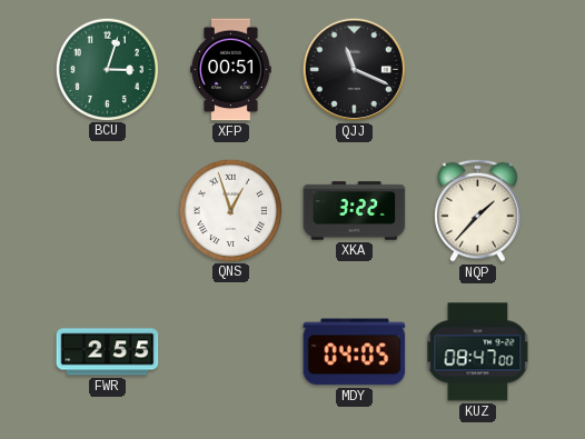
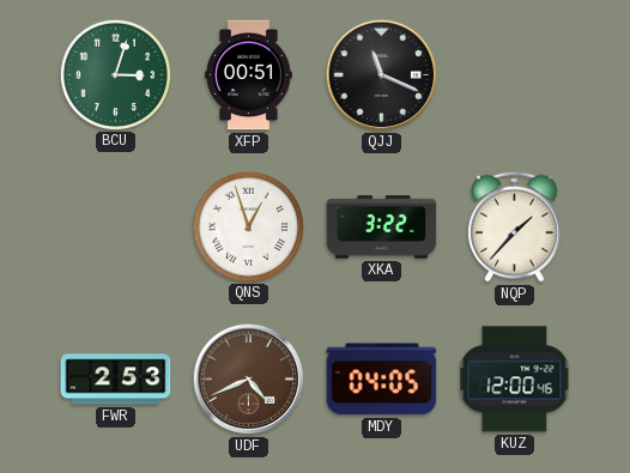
FWR: 2:55 -> 2:53 (116, 380)
UDF: none -> 4:41 (249, 380)
KUZ: 08:47 -> 12:00 (515, 380)
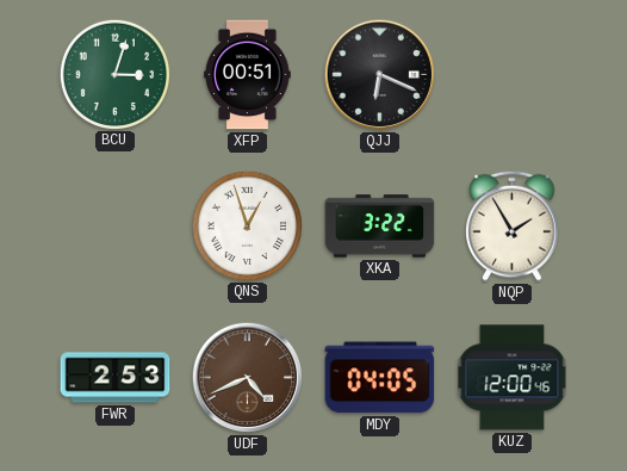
QJJ: 11:19 -> 6:19 (380, 75)
NQP: 1:37 -> 1:55 (513, 225)
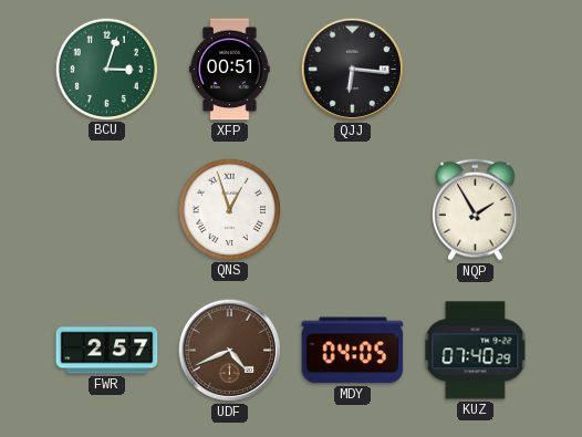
QJJ: 6:19 -> 6:16 (353, 70)
XKA: 3:22 -> none (380, 227)
FWR: 2:53 -> 2:57 (107, 351)
KUZ: 12:00 -> 07:40 (476, 351)
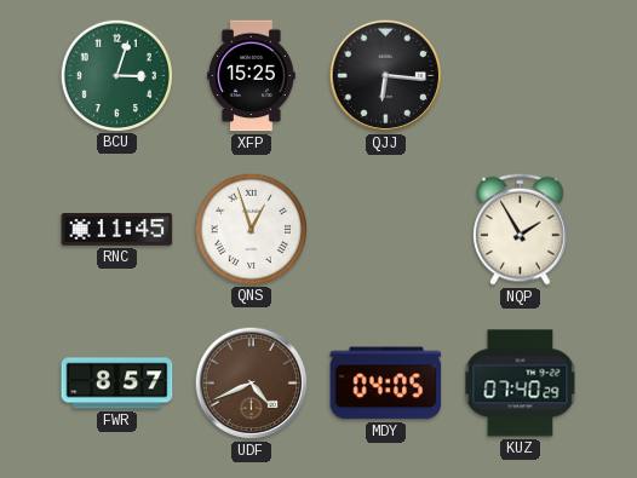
XFP: 00:51 -> 15:25 (252, 76)
RNC: none -> 11:45 (117, 230)
FWR: 2:57 -> 8:57 (117, 384)
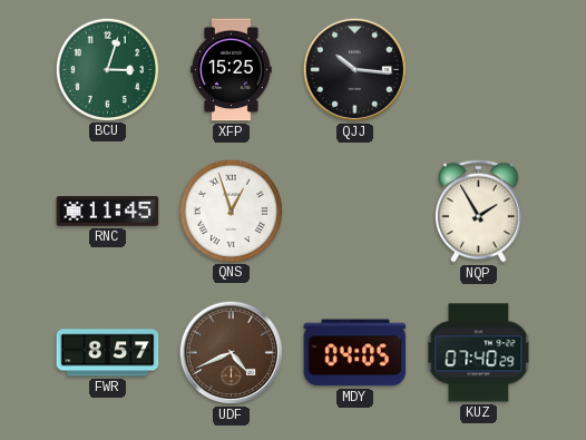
QJJ: 6:16 -> 10:16 (355, 70)
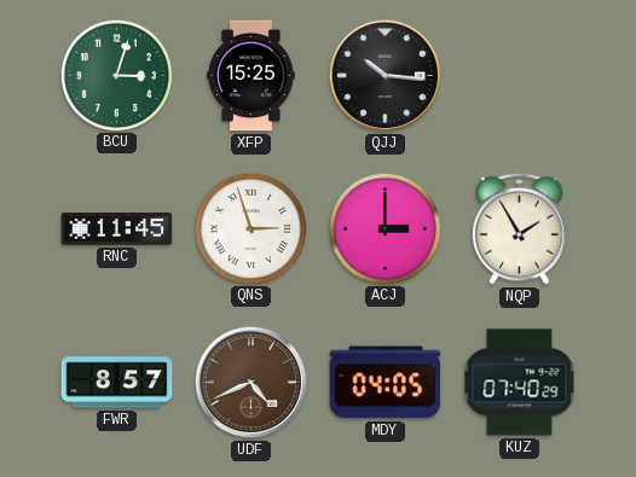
QNS: 12:57 -> 2:57 (250, 228)
ACJ: none -> 3:00 (385, 228)
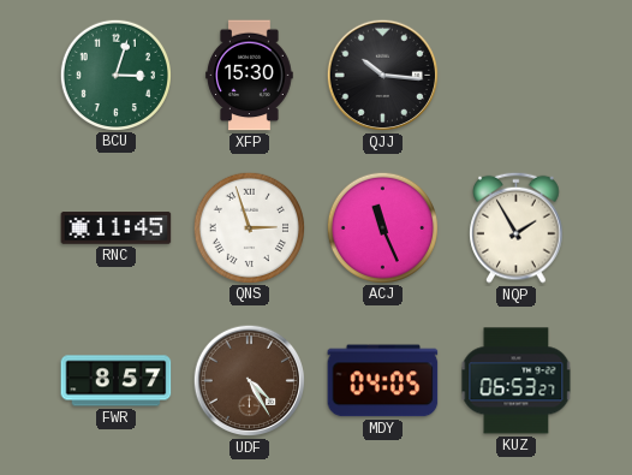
XFP: 15:25 -> 15:30 (250, 76)
ACJ: 3:00 -> 11:26 (382, 227)
UDF: 4:41 -> 4:25 (250, 381)
KUZ: 07:40 -> 06:53 (517, 381)
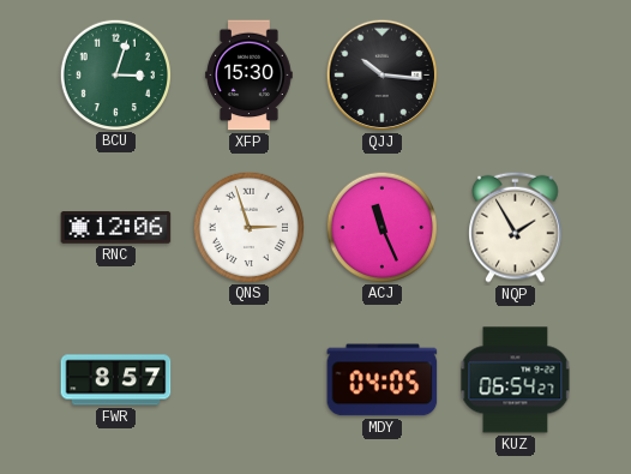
RNC: 11:45 -> 12:06 (116, 228)
UDF: 4:25 -> none (250, 381)
KUZ: 06:53 -> 06:54 (516, 380)
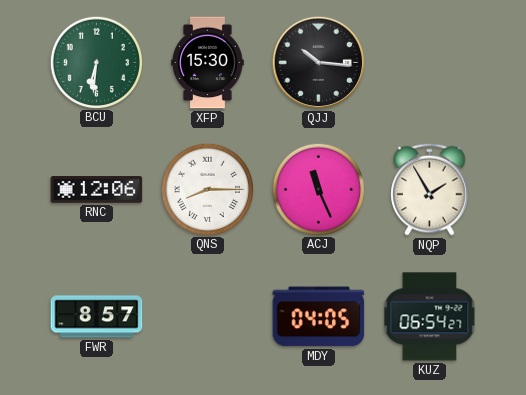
BCU: 3:03 -> 6:31 (96, 62)
QNS: 2:57 -> 8:15 (207, 189)
